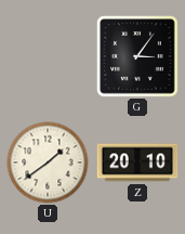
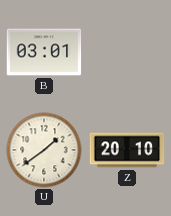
B: none -> 03:01 (44, 52)
G: 3:06 -> none (137, 56)
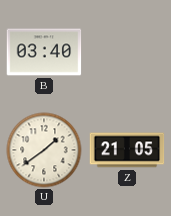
B: 03:01 -> 03:40 (44, 52)
Z: 20:10 -> 21:05 (127, 150)
